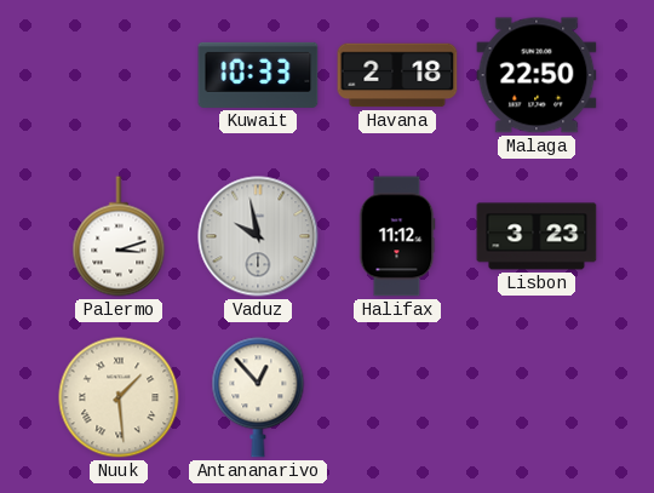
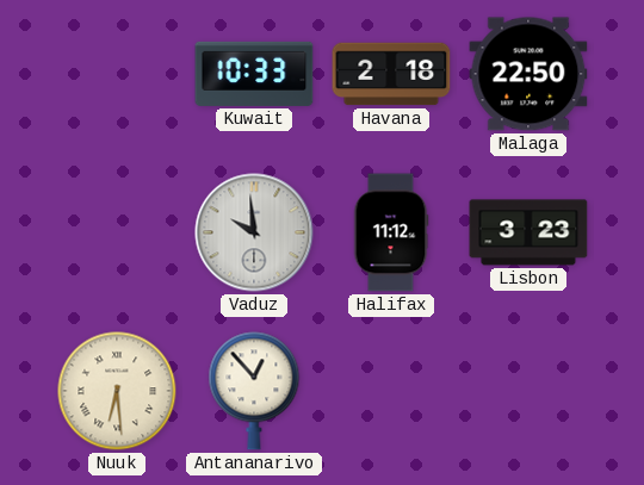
Palermo: 3:12 -> none (119, 236)
Vaduz: 9:58 -> 9:59 (254, 232)
Nuuk: 1:29 -> 6:29 (117, 391)
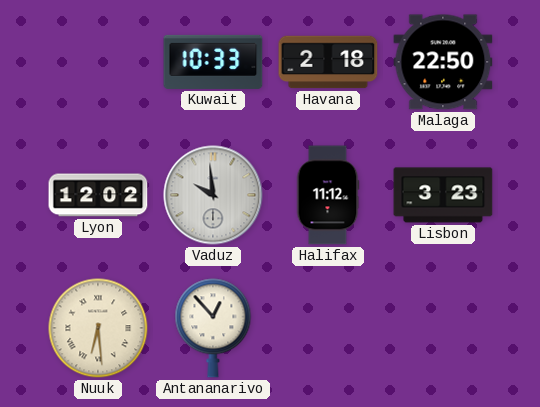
Lyon: none -> 12:02 (98, 195)
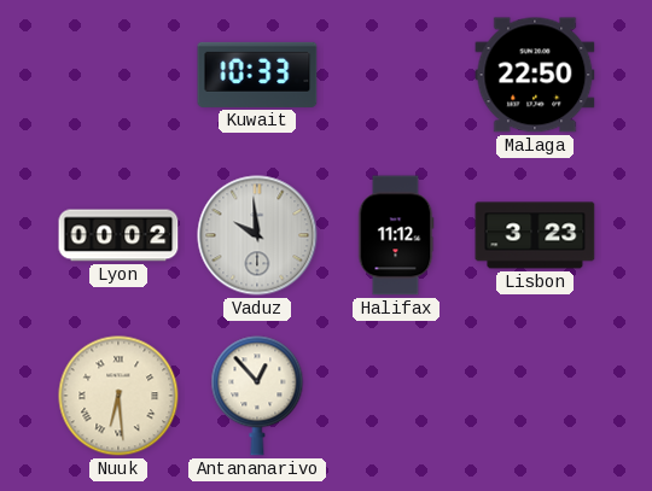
Havana: 2:18 -> none (328, 62)
Lyon: 12:02 -> 00:02 (118, 235)
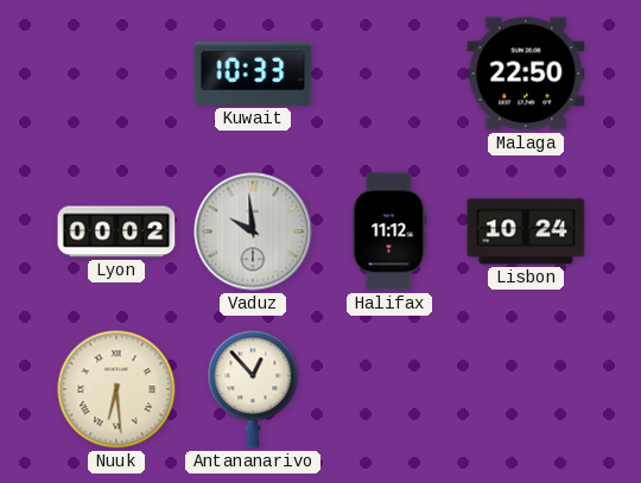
Lisbon: 3:23 -> 10:24 (526, 231)
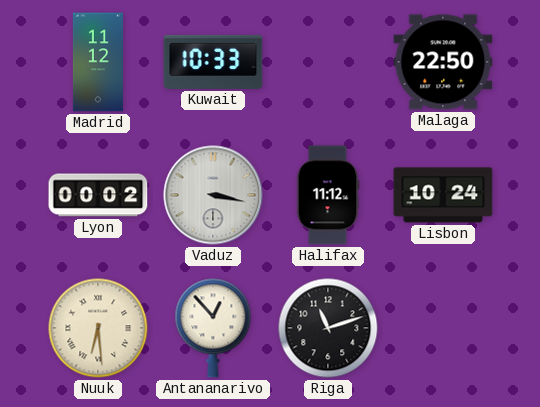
Madrid: none -> 11:12 (98, 62)
Vaduz: 9:59 -> 3:17 (213, 195)
Riga: none -> 11:12 (328, 328)
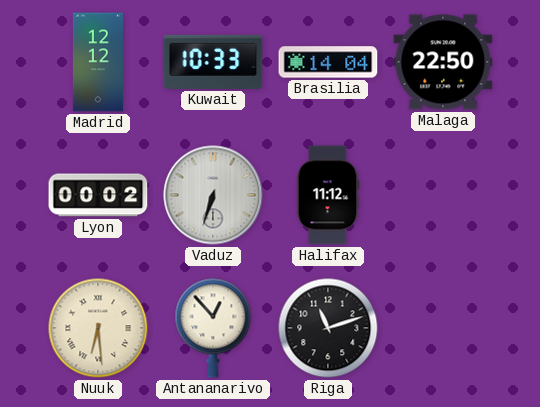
Madrid: 11:12 -> 12:12 (98, 62)
Brasilia: none -> 14:04 (328, 62)
Vaduz: 3:17 -> 6:33 (213, 195)
Lisbon: 10:24 -> none (443, 195)
